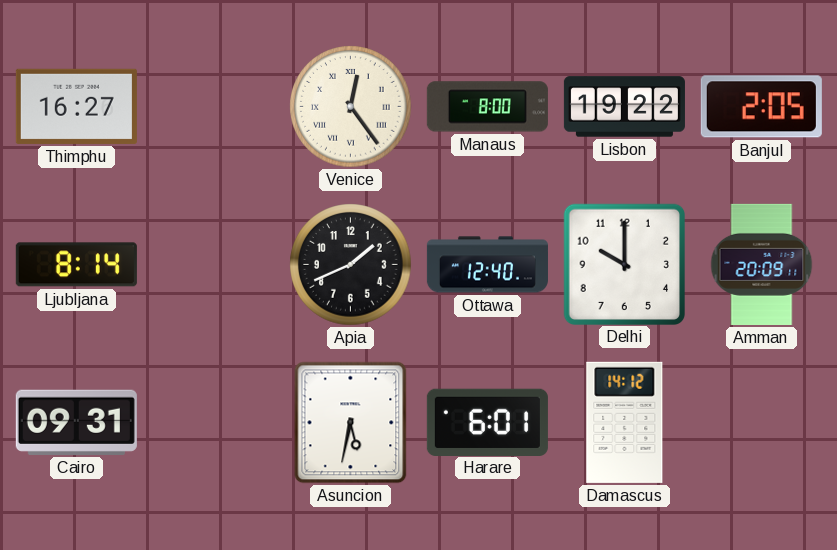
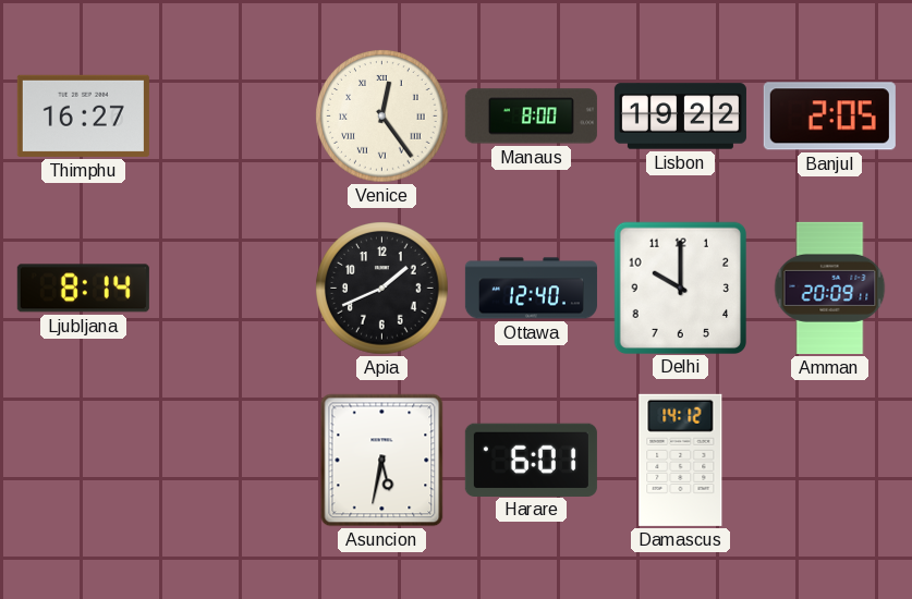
Cairo: 09:31 -> none (76, 422)
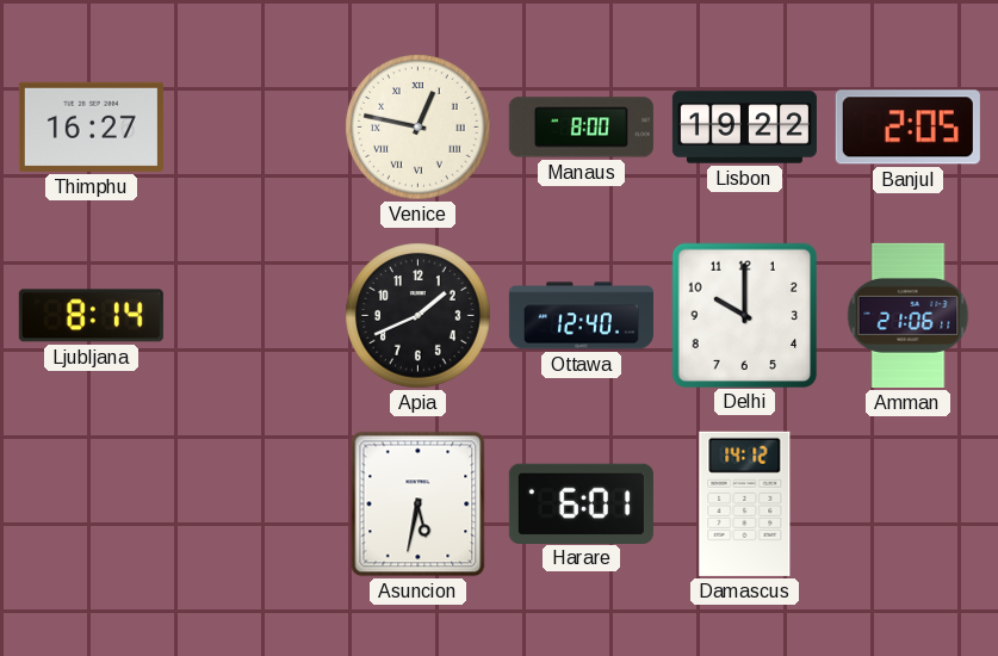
Venice: 12:24 -> 12:47 (419, 128)
Amman: 20:09 -> 21:06 (909, 315)
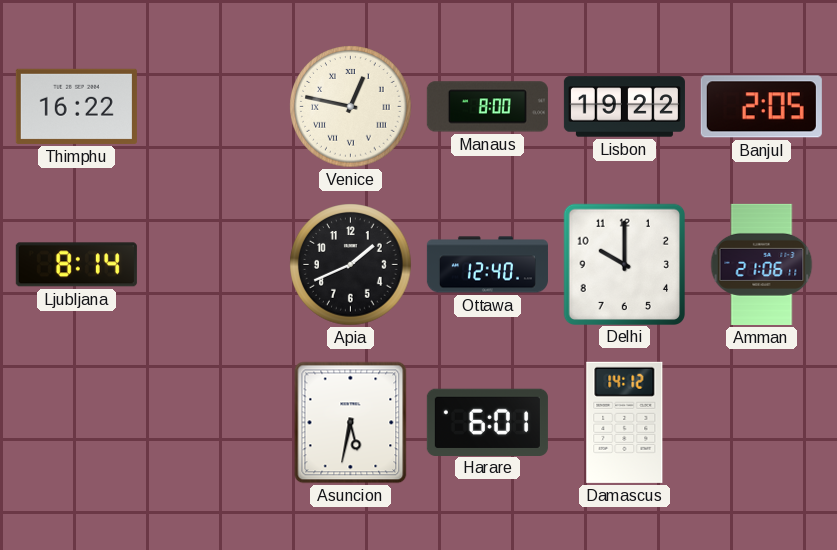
Thimphu: 16:27 -> 16:22 (76, 106)
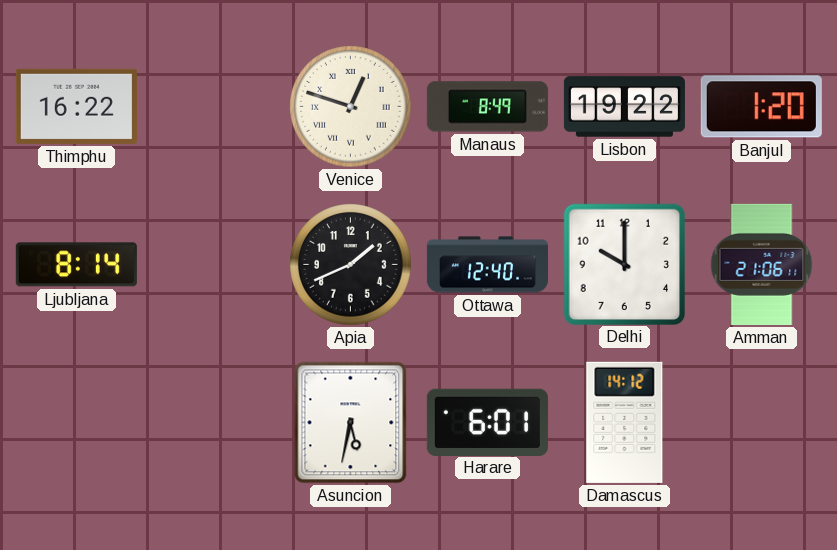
Venice: 12:47 -> 12:48 (351, 107)
Manaus: 8:00 -> 8:49 (487, 107)
Banjul: 2:05 -> 1:20 (761, 107)
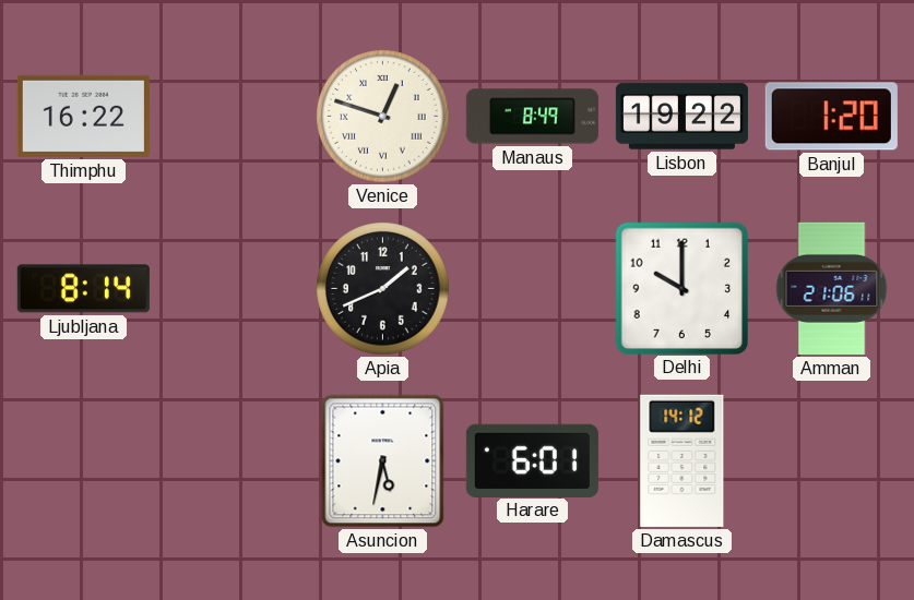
Ottawa: 12:40 -> none (487, 265)
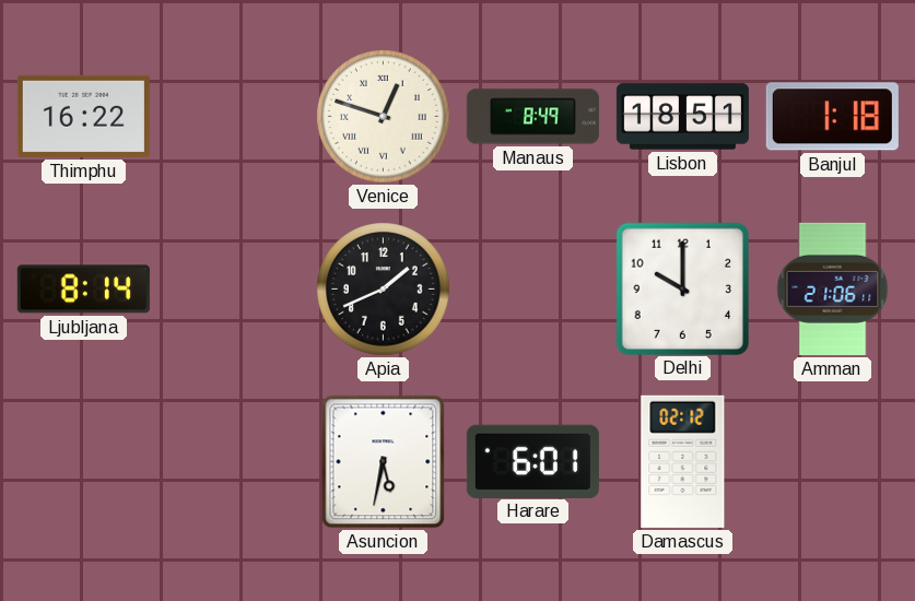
Lisbon: 19:22 -> 18:51 (682, 117)
Banjul: 1:20 -> 1:18 (832, 117)
Damascus: 14:12 -> 02:12 (683, 461)
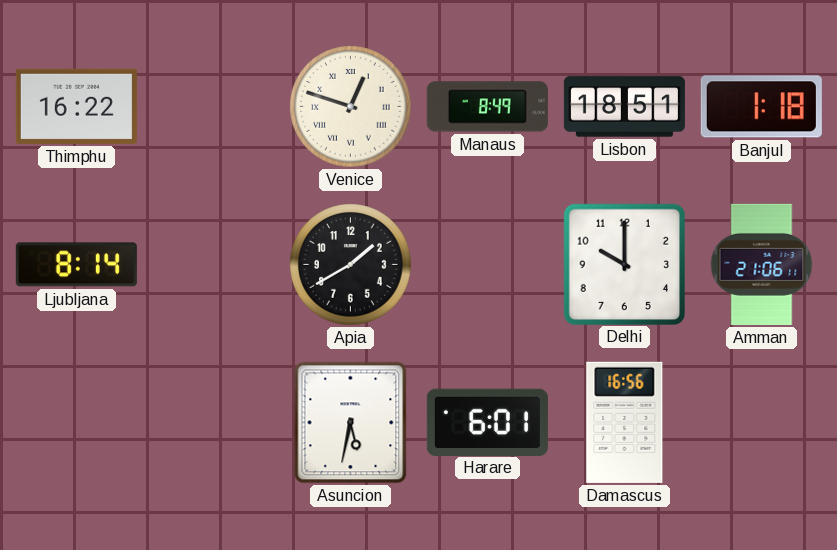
Apia: 1:41 -> 1:40 (351, 265)
Damascus: 02:12 -> 16:56 (625, 422)
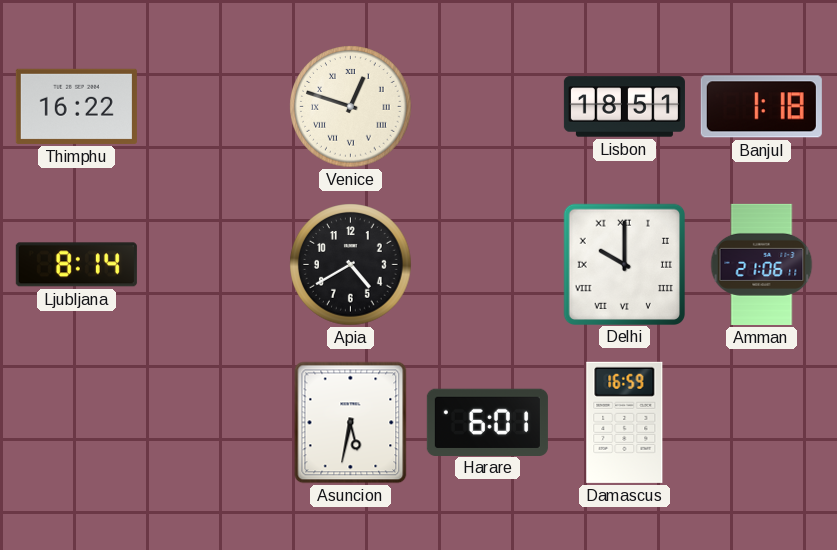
Manaus: 8:49 -> none (487, 107)
Apia: 1:40 -> 4:40 (351, 265)
Delhi numerals: Arabic -> Roman (624, 264)
Damascus: 16:56 -> 16:59 (625, 422)
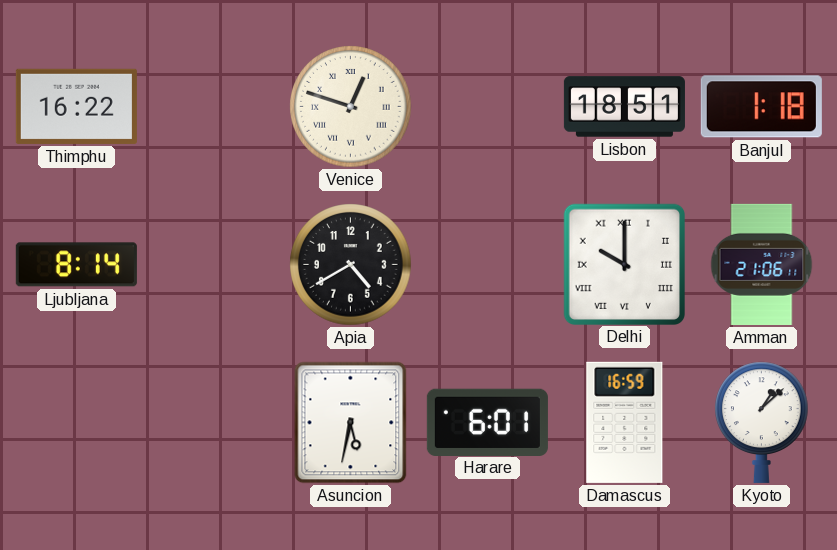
Kyoto: none -> 1:08 (762, 422)
